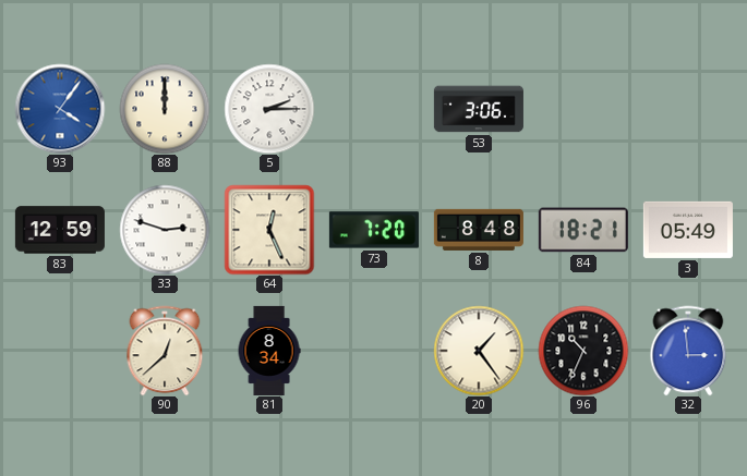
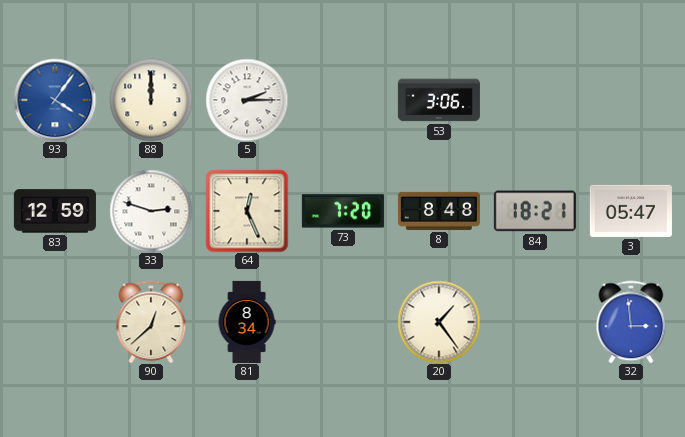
3: 05:49 -> 05:47 (631, 211)
96: 10:34 -> none (583, 351)
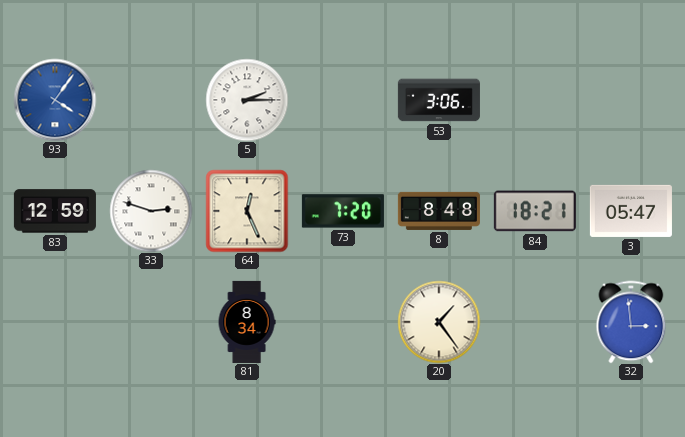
88: 12:00 -> none (151, 100)
90: 12:38 -> none (151, 322)
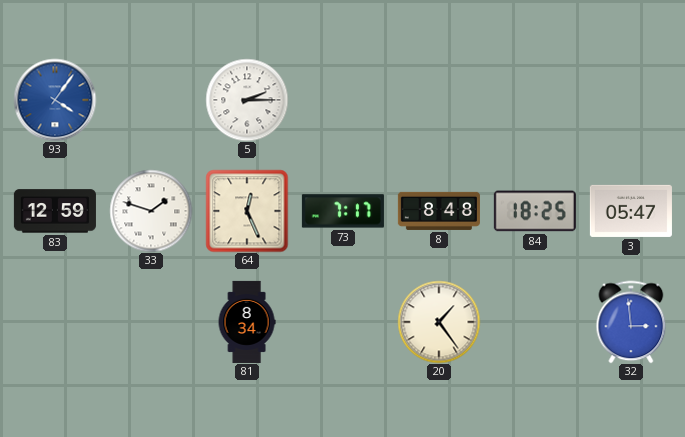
53: 3:06 -> none (439, 100)
33: 2:48 -> 1:48 (151, 211)
73: 7:20 -> 7:17 (343, 211)
84: 18:21 -> 18:25 (535, 211)
